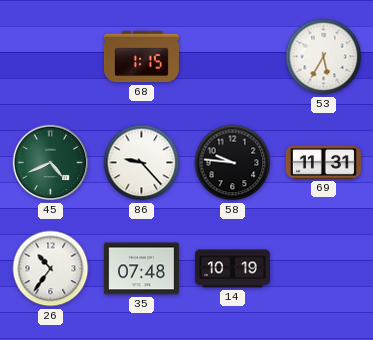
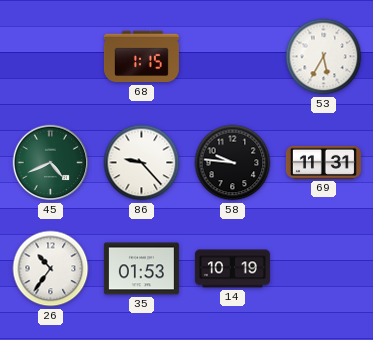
35: 07:48 -> 01:53 (141, 269)
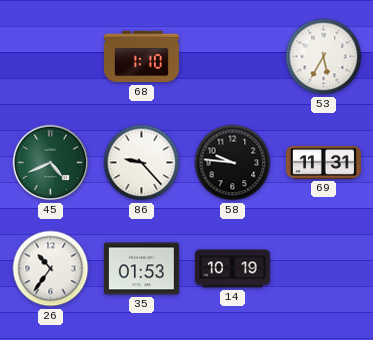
68: 1:15 -> 1:10 (141, 57)
